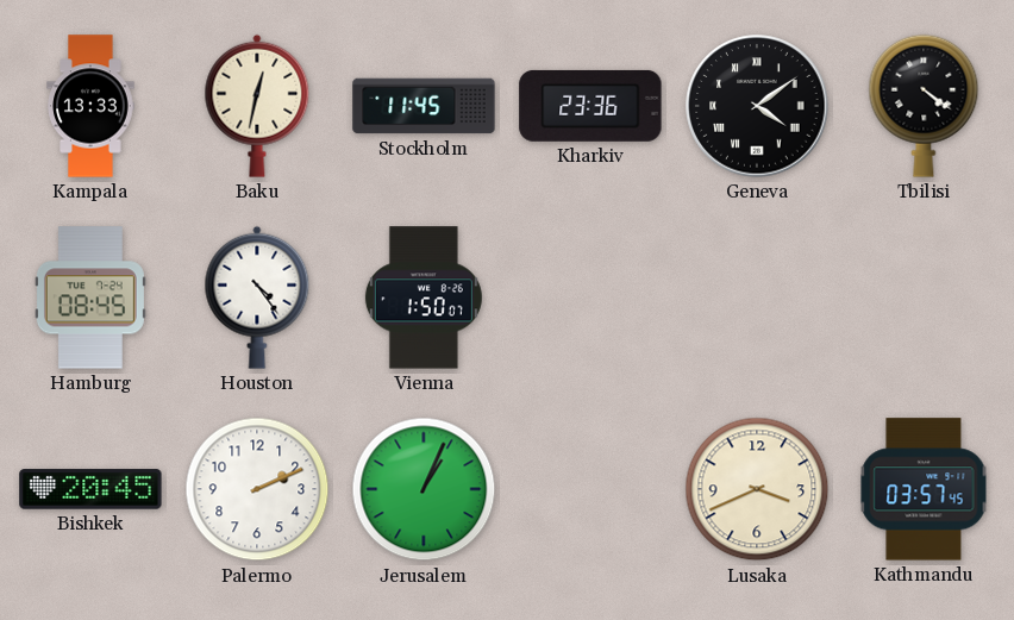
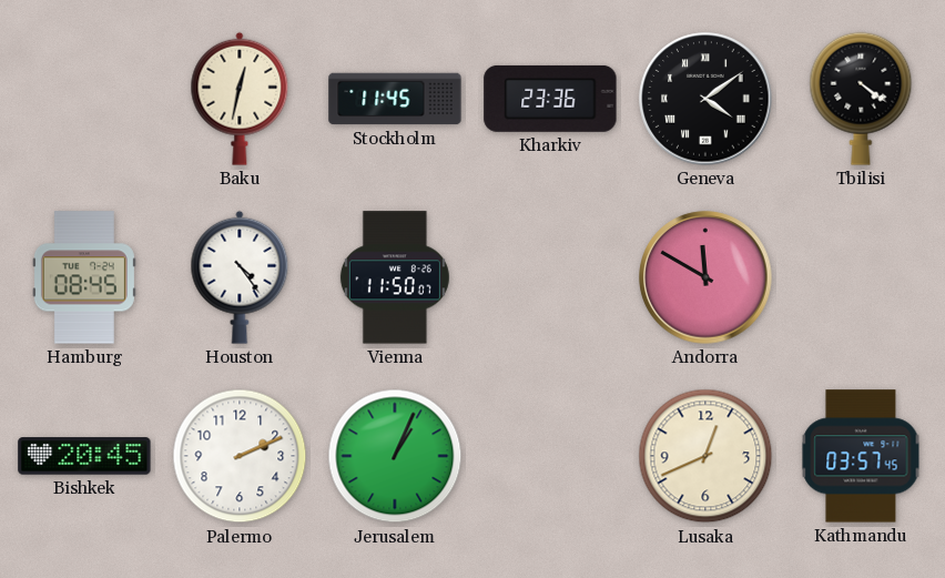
Kampala: 13:33 -> none (90, 106)
Vienna: 1:50 -> 11:50 (395, 277)
Andorra: none -> 11:50 (705, 277)
Lusaka: 3:41 -> 12:41 (705, 456)
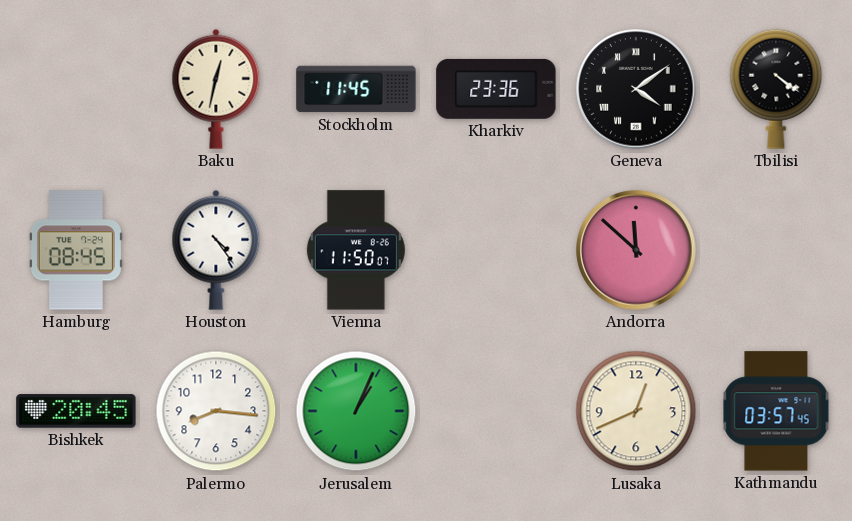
Andorra: 11:50 -> 11:52 (636, 250)
Palermo: 2:11 -> 8:16 (216, 411)
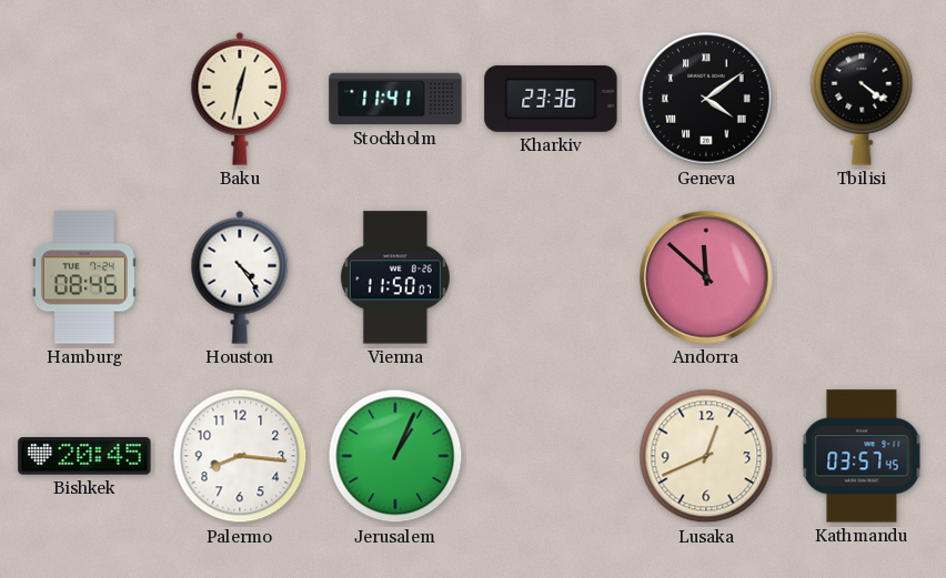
Stockholm: 11:45 -> 11:41 (395, 99)
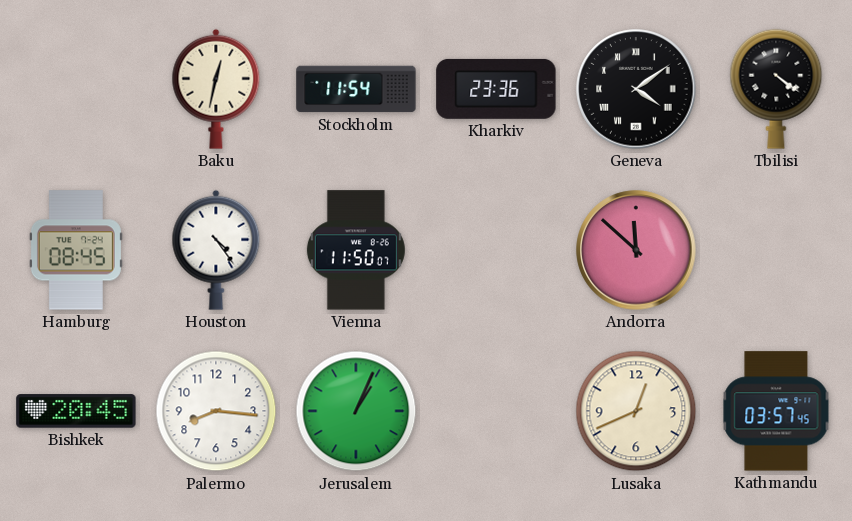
Stockholm: 11:41 -> 11:54 (356, 89)
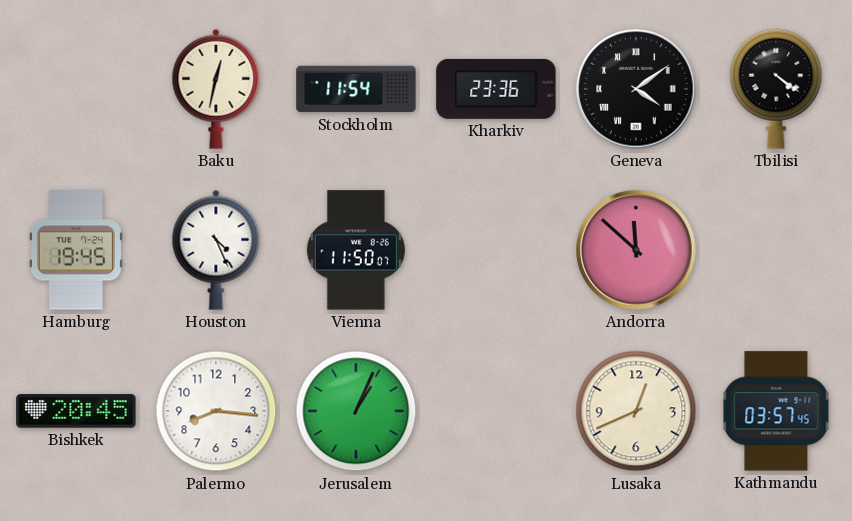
Hamburg: 08:45 -> 19:45 (76, 250)
Houston: 4:24 -> 4:26 (216, 250)
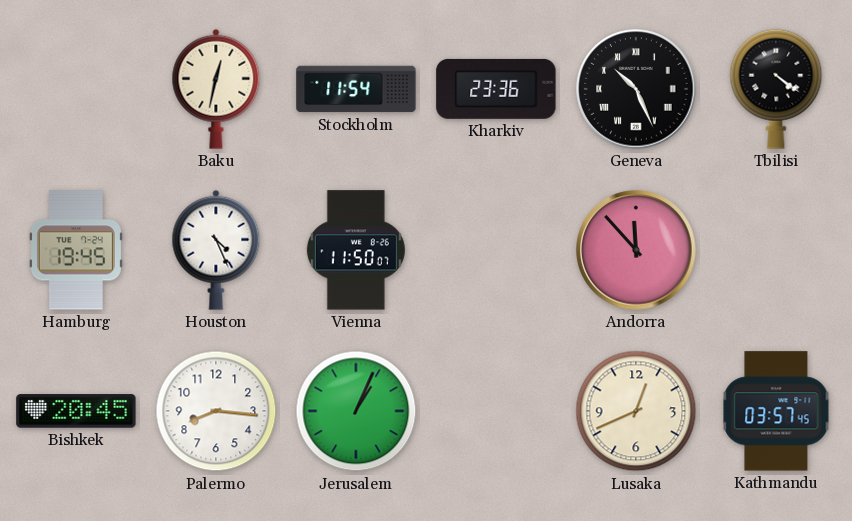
Geneva: 4:09 -> 10:26 (636, 89)
Andorra: 11:52 -> 11:53 (636, 250)
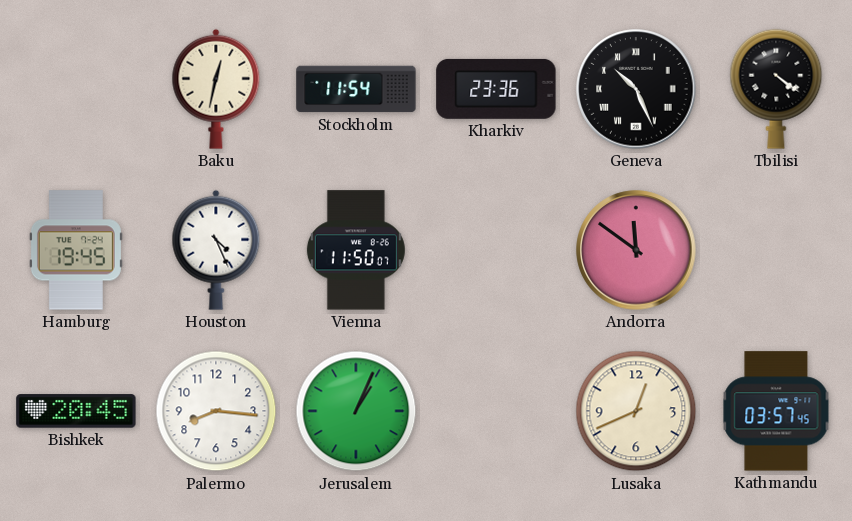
Andorra: 11:53 -> 11:51 (636, 250)
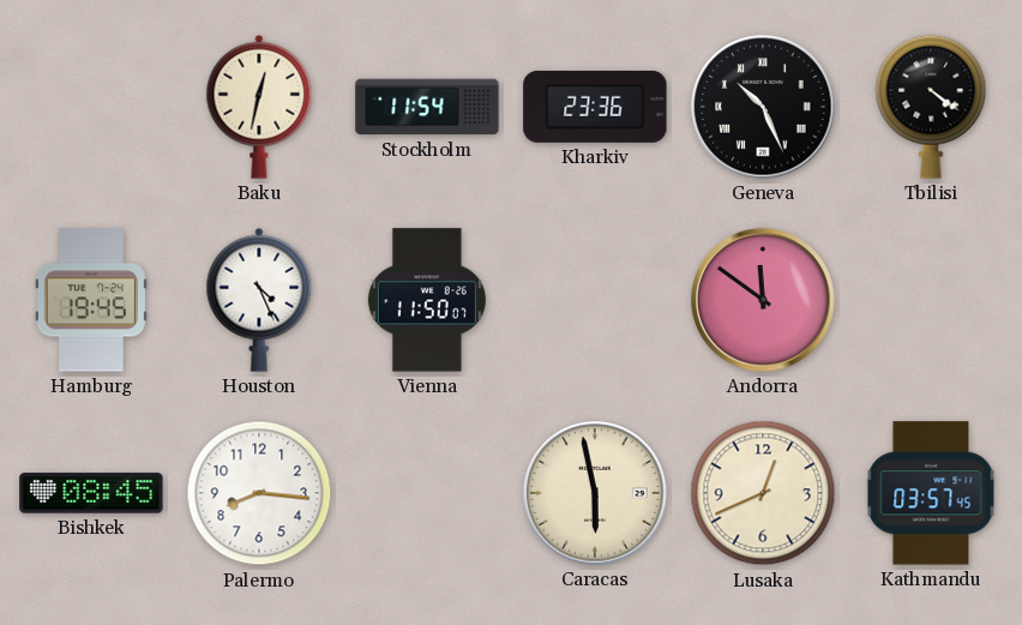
Bishkek: 20:45 -> 08:45 (91, 493)
Jerusalem: 1:04 -> none (356, 411)
Caracas: none -> 5:58 (595, 493)
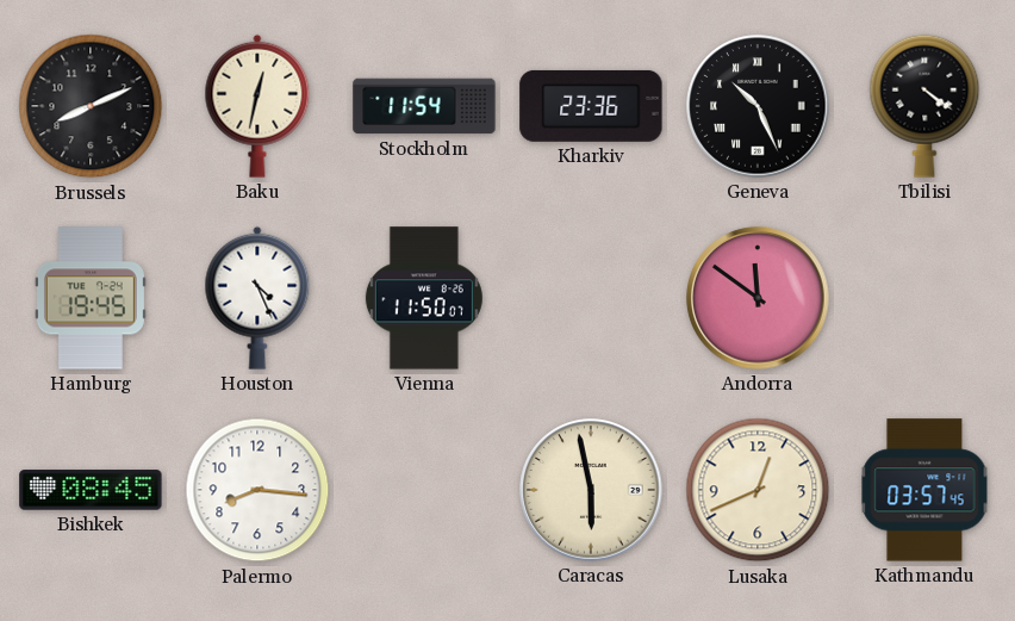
Brussels: none -> 8:11 (91, 106)
